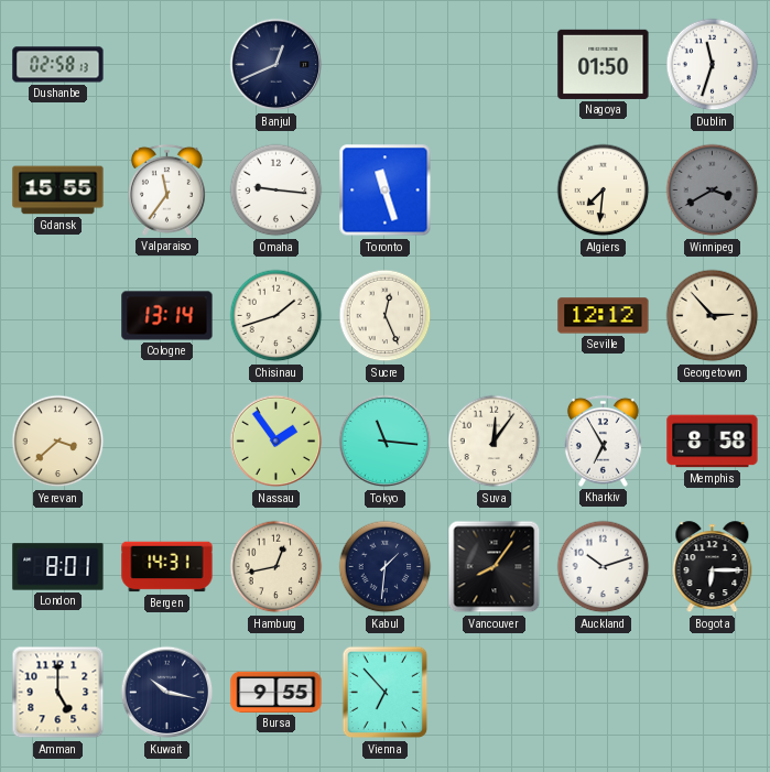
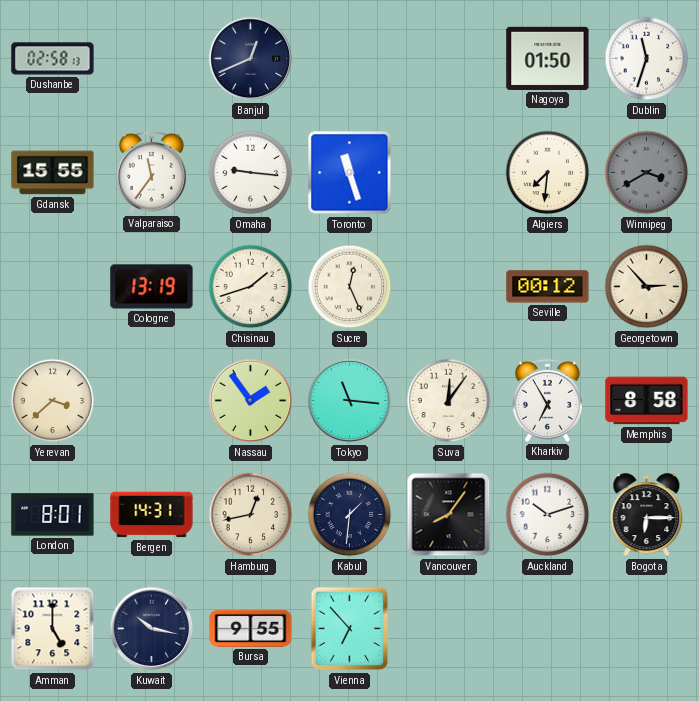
Cologne: 13:14 -> 13:19 (152, 287)
Seville: 12:12 -> 00:12 (548, 287)
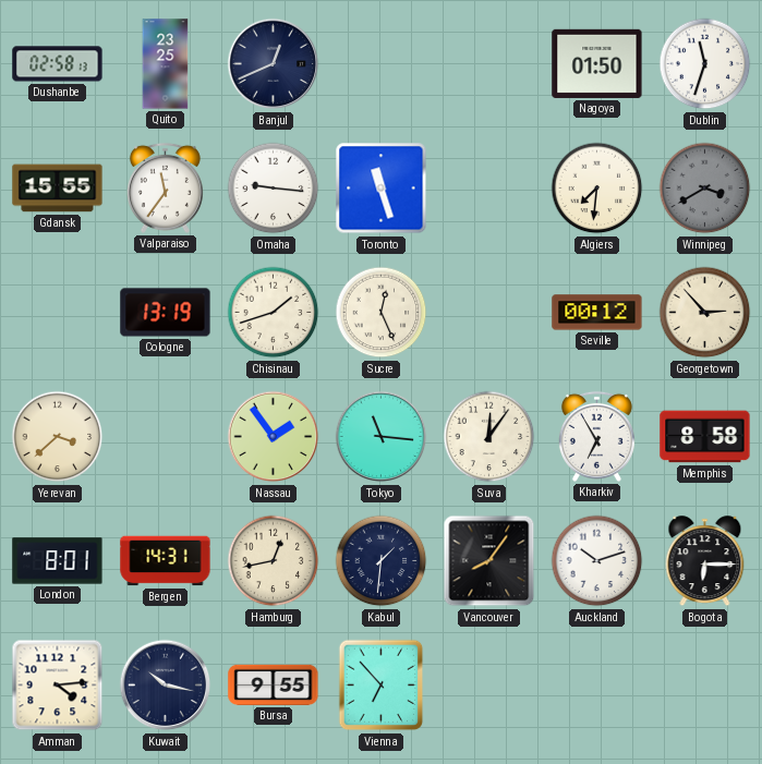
Quito: none -> 23:25 (166, 64)
Amman: 5:00 -> 4:14 (58, 686)
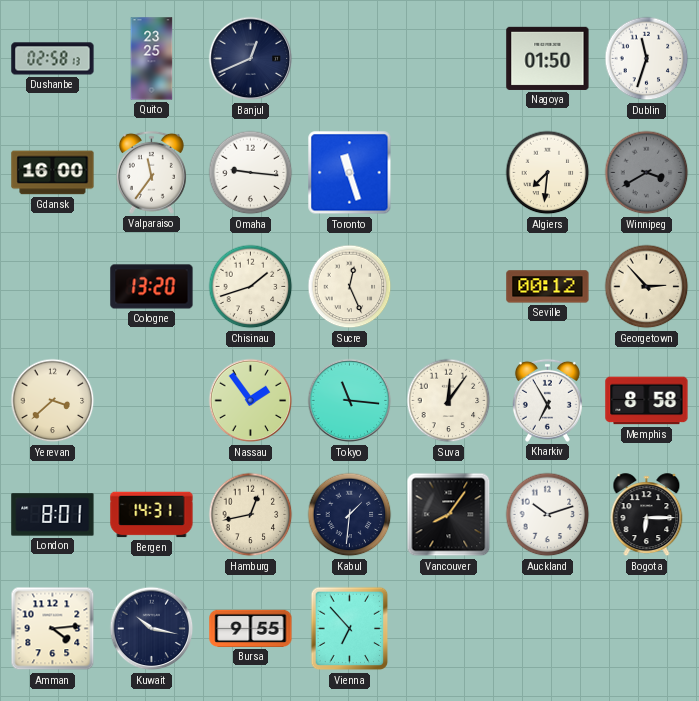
Gdansk: 15:55 -> 16:00 (53, 173)
Cologne: 13:19 -> 13:20 (152, 287)
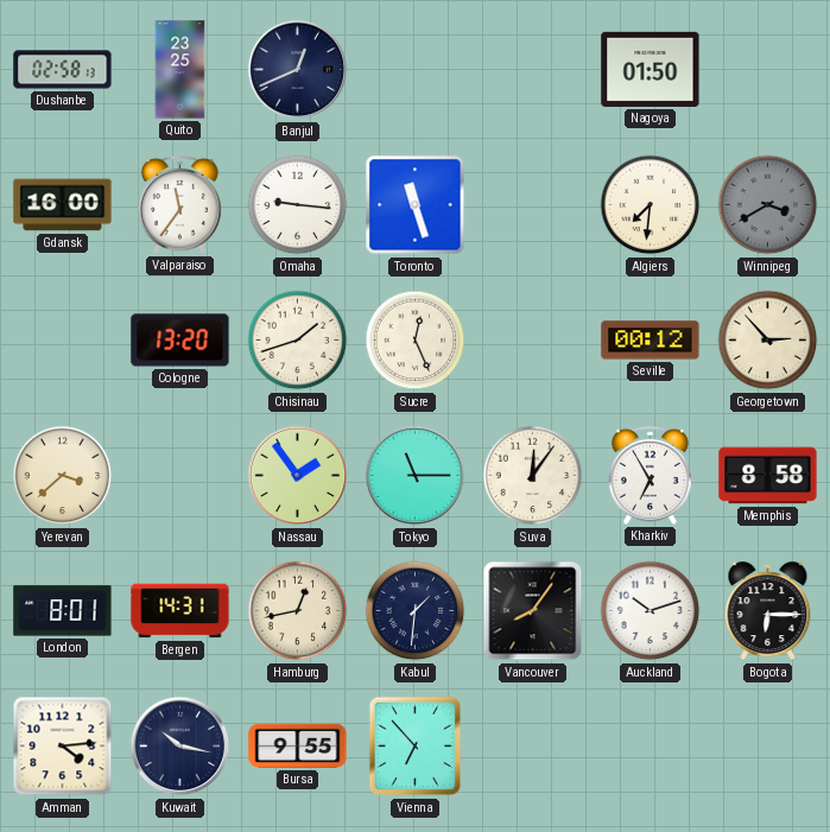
Dublin: 11:33 -> none (647, 59)
Tokyo: 11:16 -> 11:15 (416, 476)
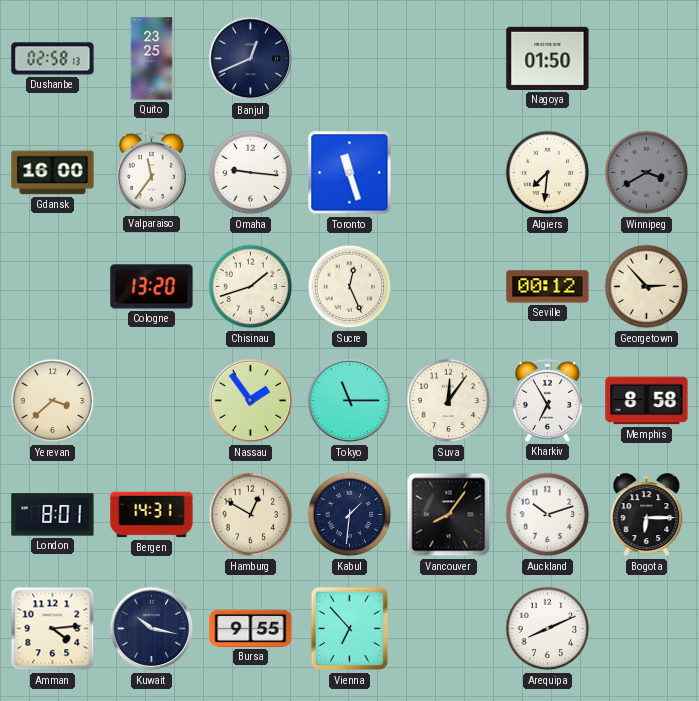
Hamburg: 12:43 -> 12:50 (251, 515)
Arequipa: none -> 8:11 (548, 629)
